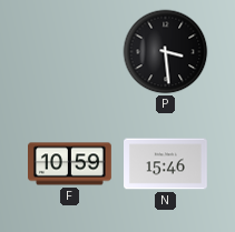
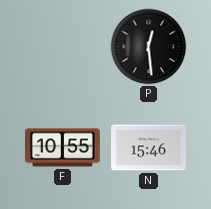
P: 3:29 -> 12:29 (149, 47)
F: 10:59 -> 10:55 (63, 148)
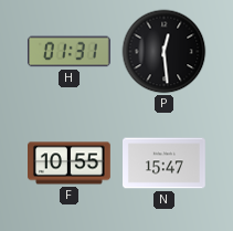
H: none -> 01:31 (68, 52)
N: 15:46 -> 15:47 (165, 164)
